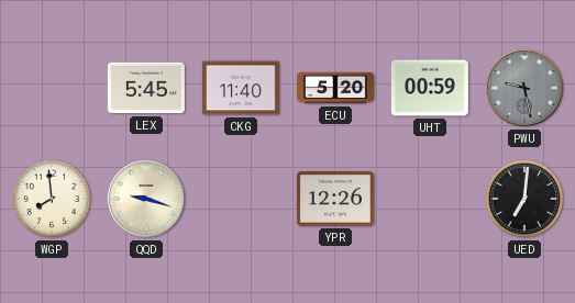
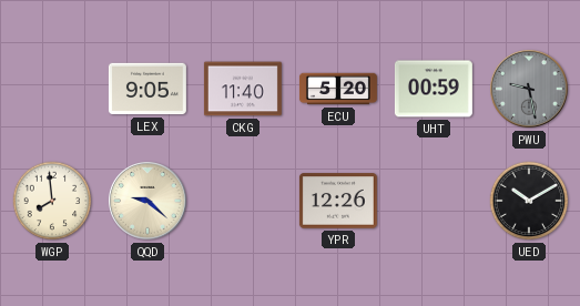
LEX: 5:45 -> 9:05 (147, 89)
QQD: 9:18 -> 9:22 (149, 202)
UED: 7:01 -> 10:10 (529, 201)
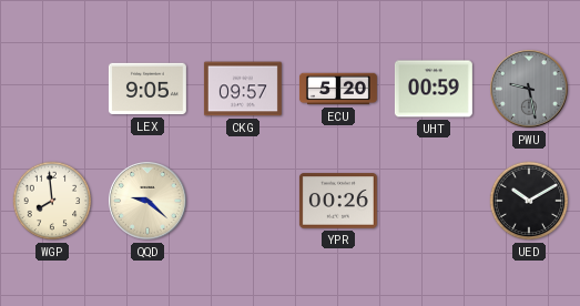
CKG: 11:40 -> 09:57 (243, 89)
YPR: 12:26 -> 00:26 (338, 201)
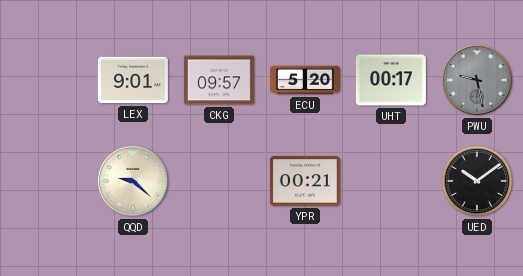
LEX: 9:05 -> 9:01 (133, 80)
UHT: 00:59 -> 00:17 (391, 80)
WGP: 7:59 -> none (52, 201)
YPR: 00:26 -> 00:21 (305, 181)
UED: 10:10 -> 10:09 (477, 181)
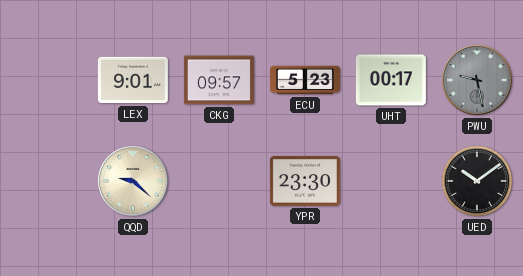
ECU: 5:20 -> 5:23 (305, 80)
YPR: 00:21 -> 23:30 (305, 181)
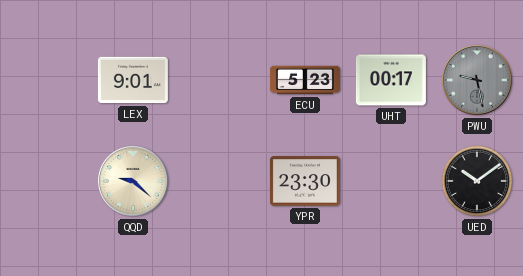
CKG: 09:57 -> none (219, 80)
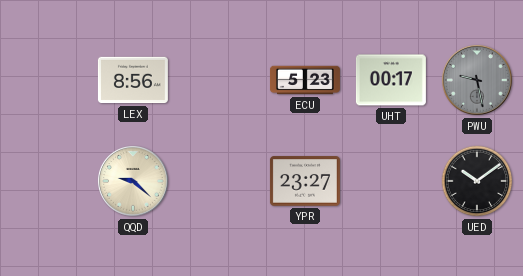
LEX: 9:01 -> 8:56 (133, 80)
YPR: 23:30 -> 23:27 (305, 181)
